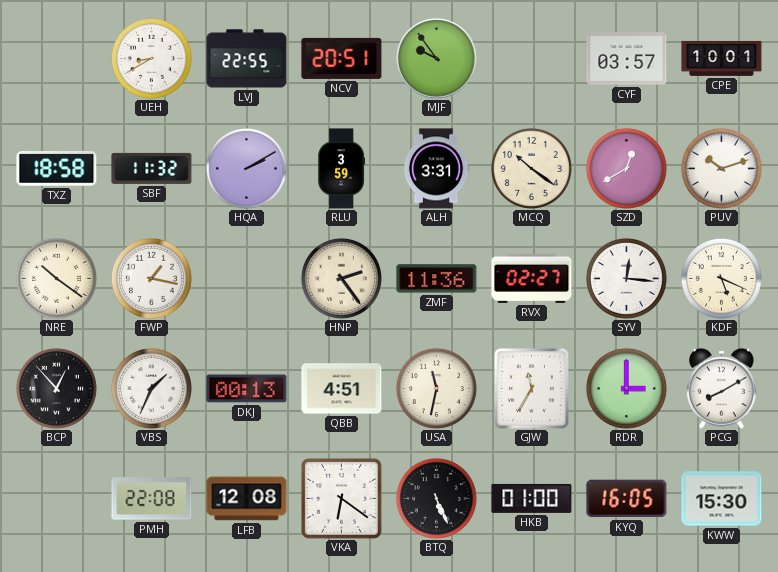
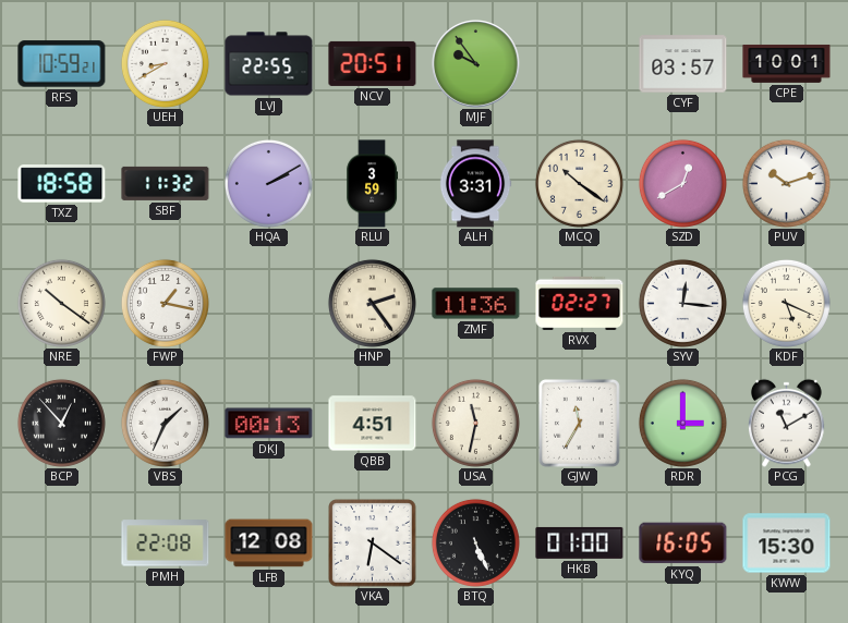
RFS: none -> 10:59 (62, 64)
PCG: 8:10 -> 11:10 (786, 423)
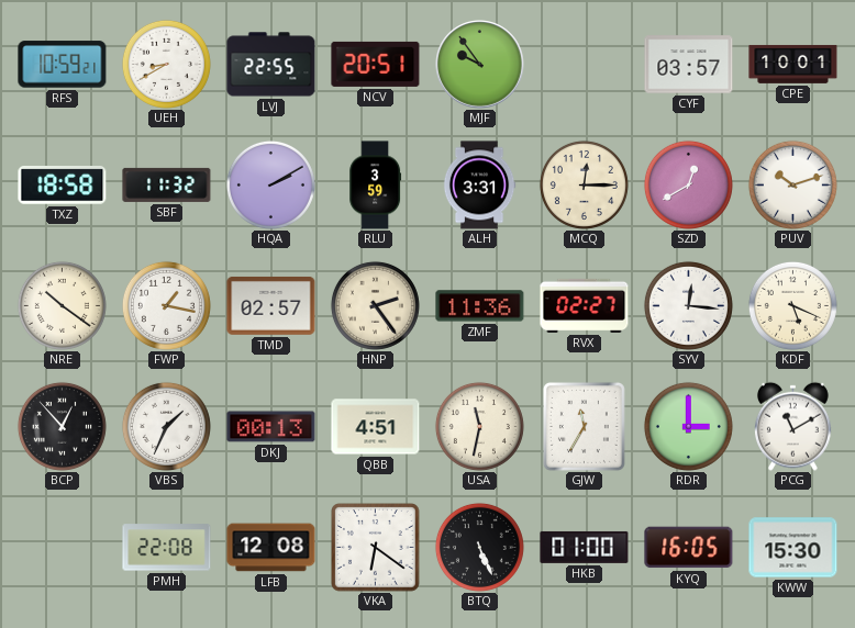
MCQ: 10:21 -> 12:15 (584, 184)
TMD: none -> 02:57 (271, 305)
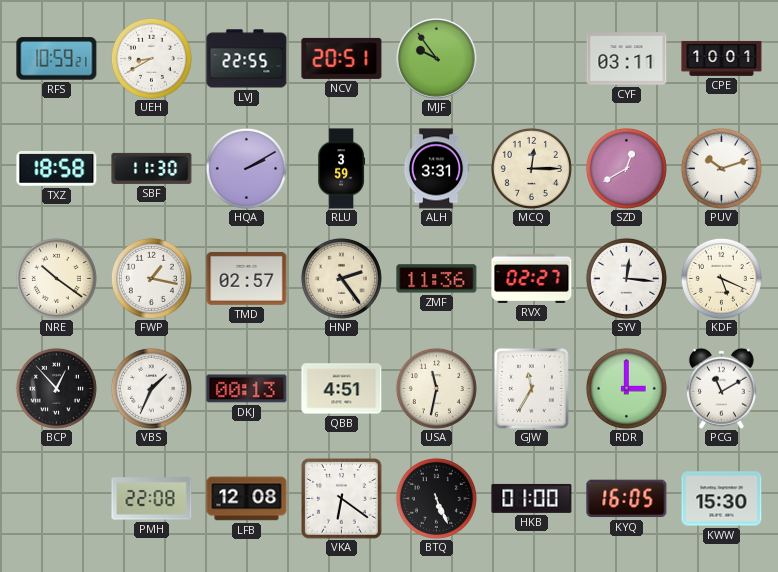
CYF: 03:57 -> 03:11 (627, 59)
SBF: 11:32 -> 11:30 (152, 168)
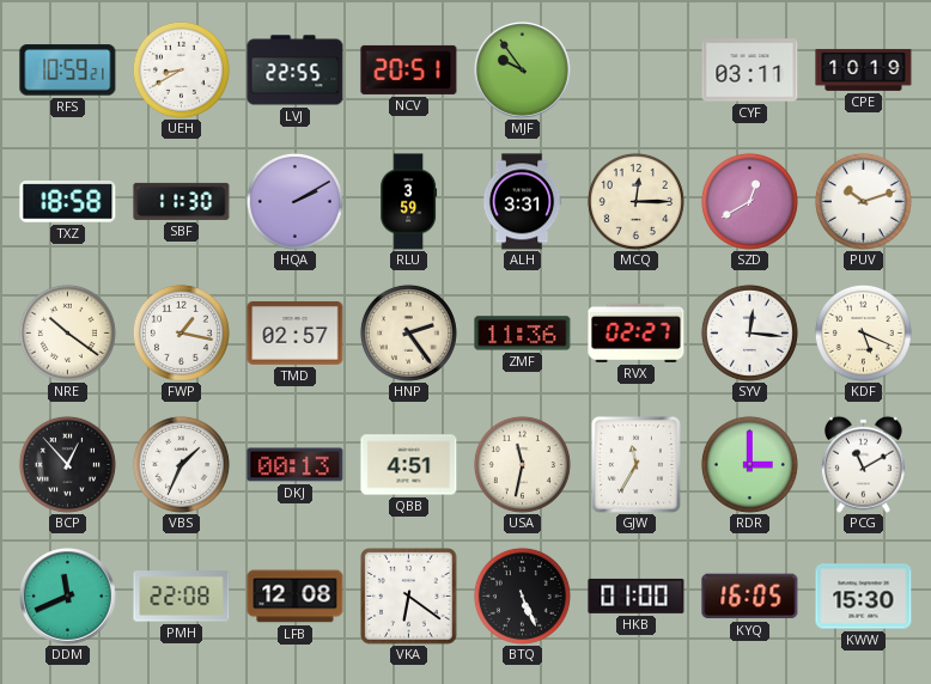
CPE: 10:01 -> 10:19 (864, 69)
DDM: none -> 11:41 (68, 597)
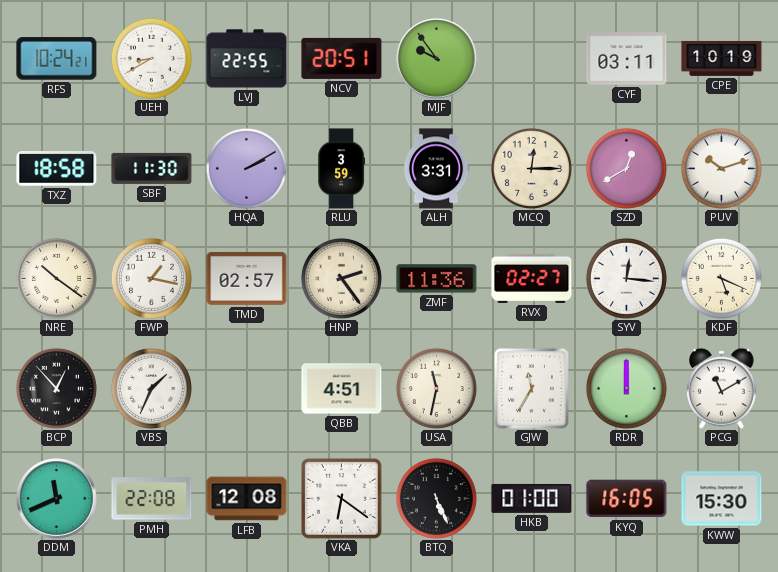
RFS: 10:59 -> 10:24 (57, 59)
DKJ: 00:13 -> none (296, 465)
RDR: 3:00 -> 12:00 (626, 388)
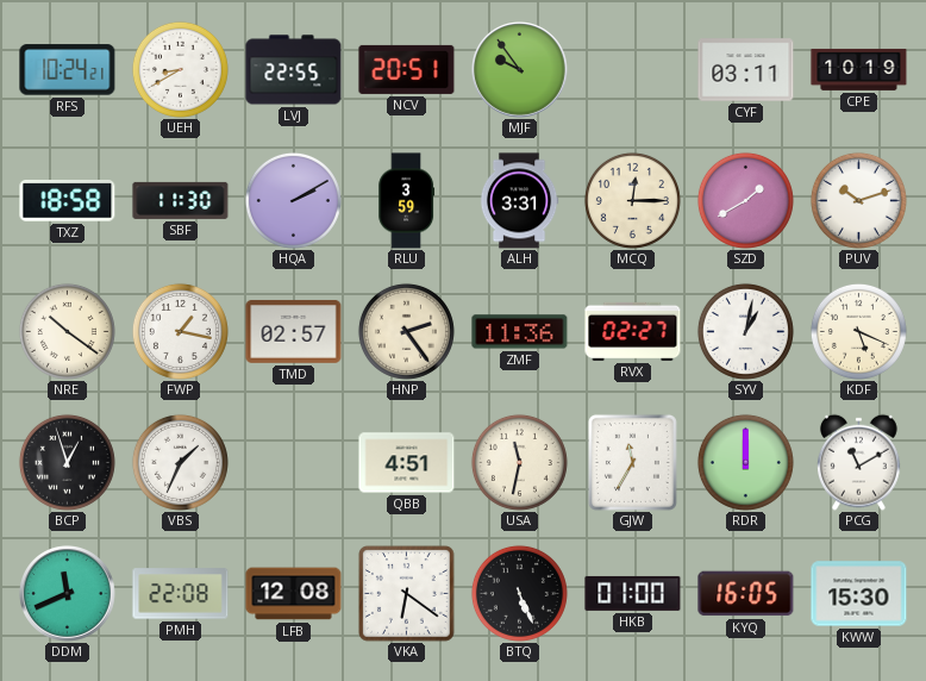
SZD: 12:40 -> 1:40 (745, 200)
SYV: 12:16 -> 1:02 (745, 331)
BCP: 12:53 -> 12:57 (67, 462)
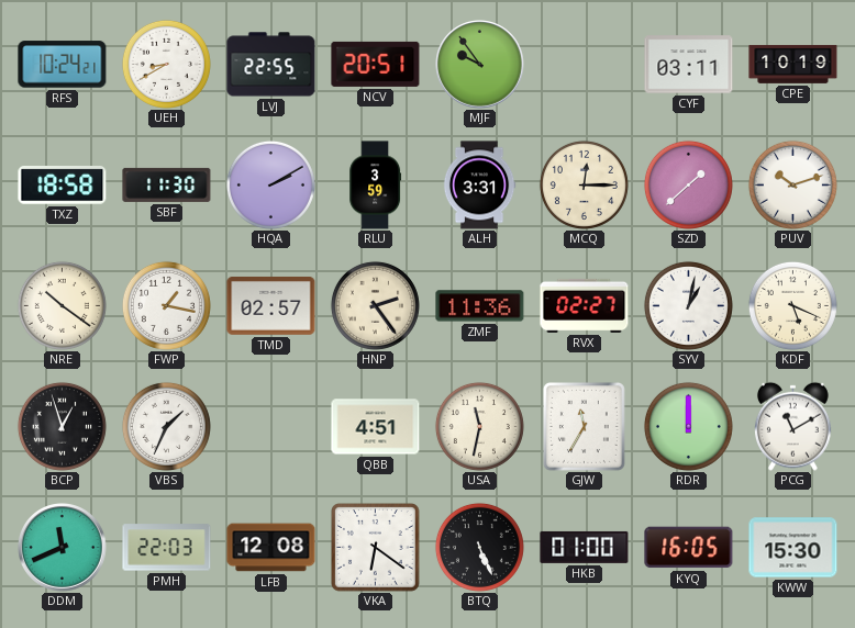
SZD: 1:40 -> 1:38 (688, 184)
PMH: 22:08 -> 22:03 (167, 548)
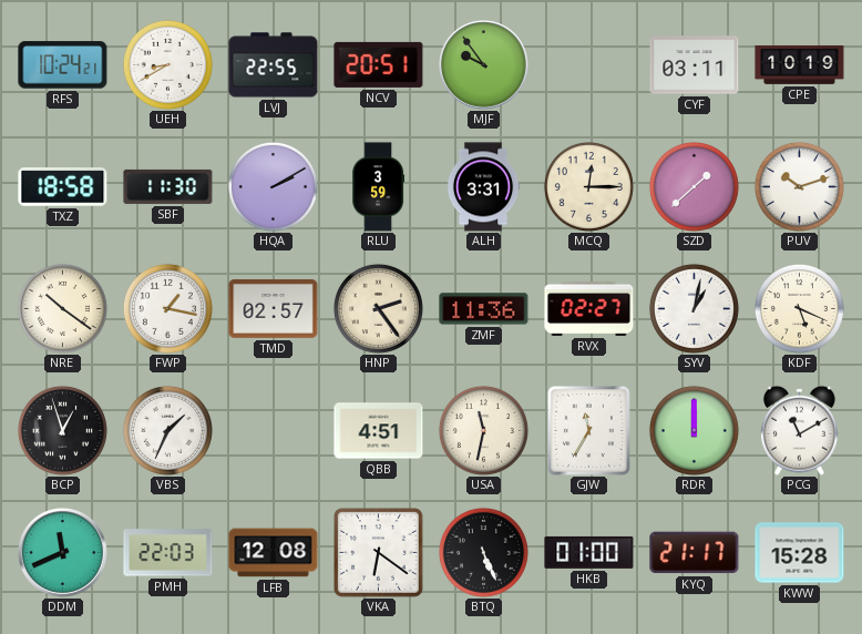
KYQ: 16:05 -> 21:17 (695, 553)
KWW: 15:30 -> 15:28 (800, 553)
